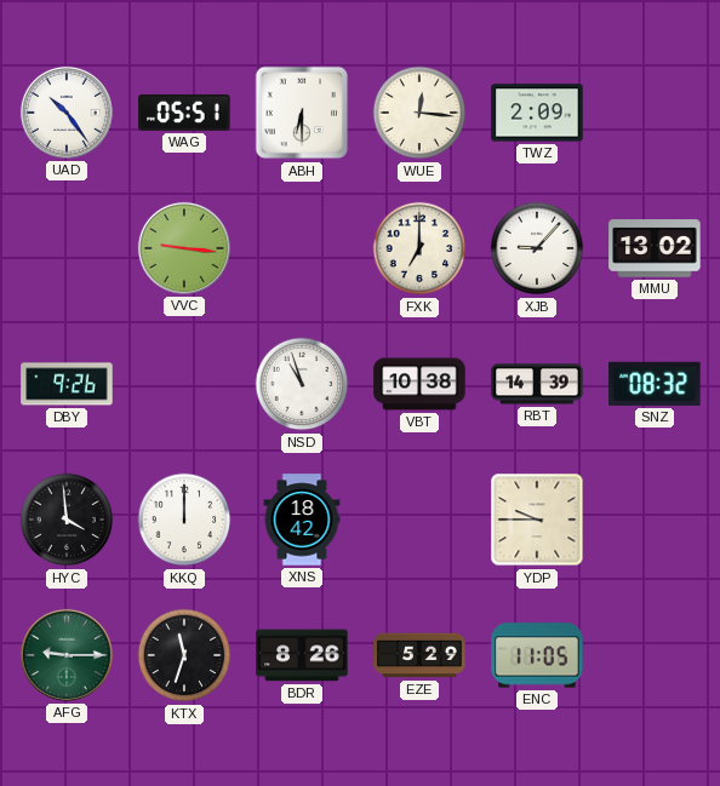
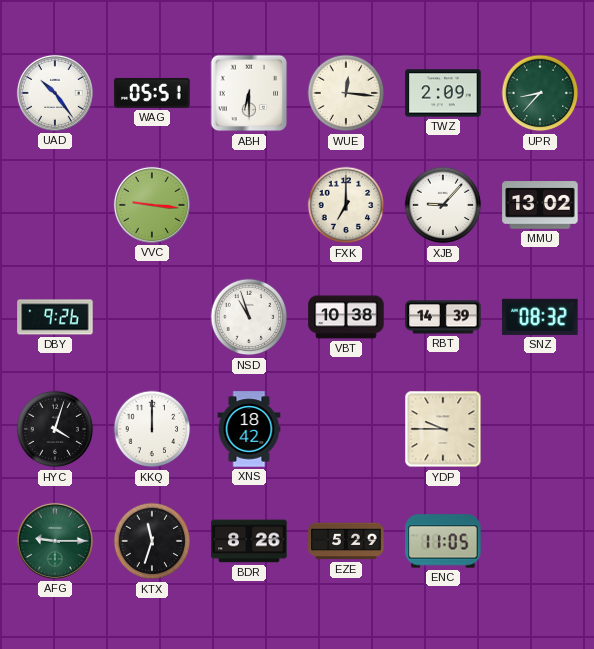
UPR: none -> 8:37 (540, 93)
HYC: 3:59 -> 4:03 (55, 429)
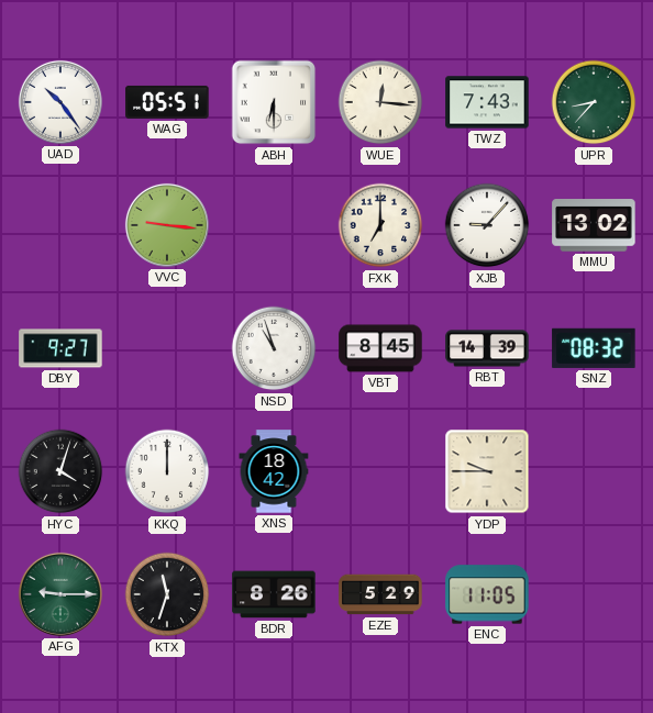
TWZ: 2:09 -> 7:43 (487, 102)
DBY: 9:26 -> 9:27 (60, 348)
VBT: 10:38 -> 8:45 (380, 348)
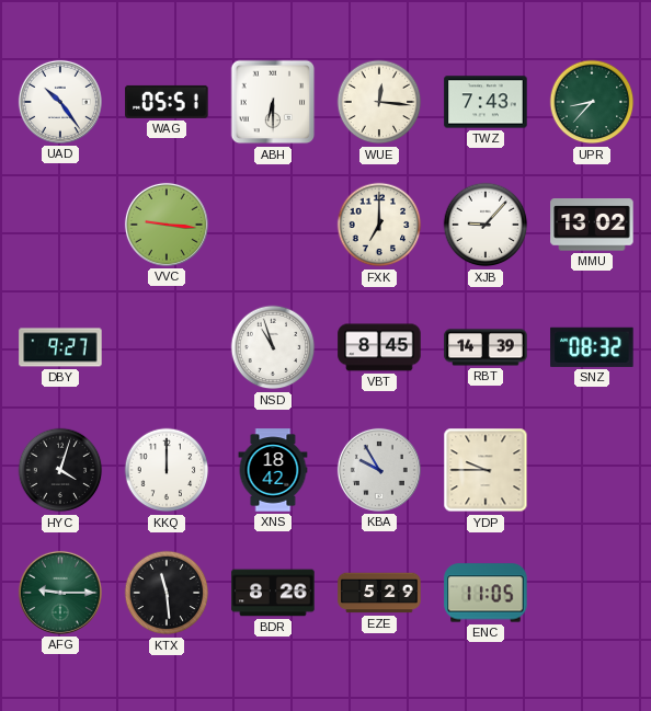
KBA: none -> 9:55 (379, 470)
KTX: 11:33 -> 11:29 (167, 593)
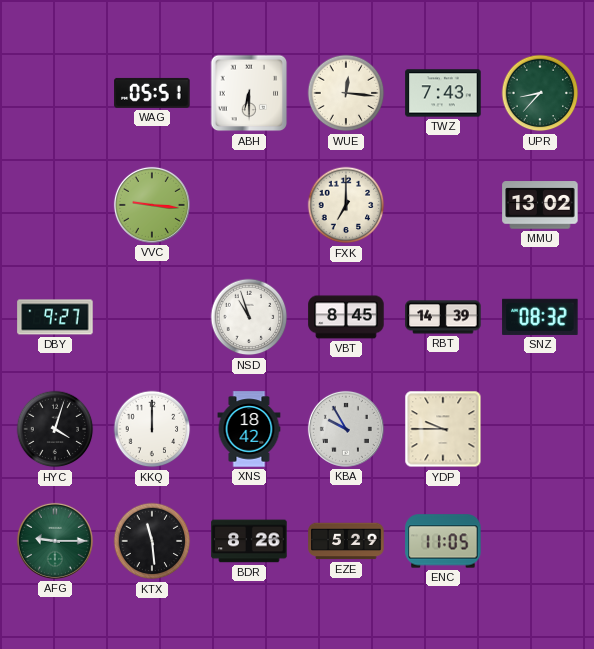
UAD: 10:24 -> none (60, 102)
XJB: 9:07 -> none (486, 225)
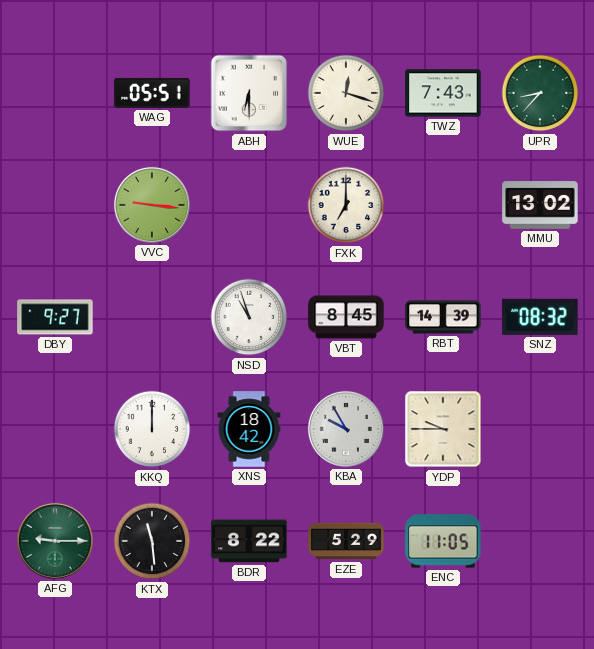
WUE: 12:16 -> 12:18 (346, 93)
HYC: 4:03 -> none (55, 429)
BDR: 8:26 -> 8:22 (249, 541)
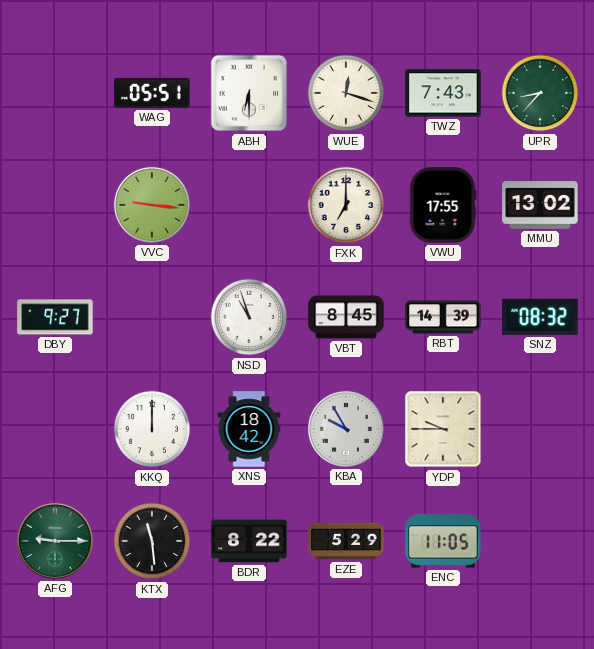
VWU: none -> 17:55 (443, 205)
